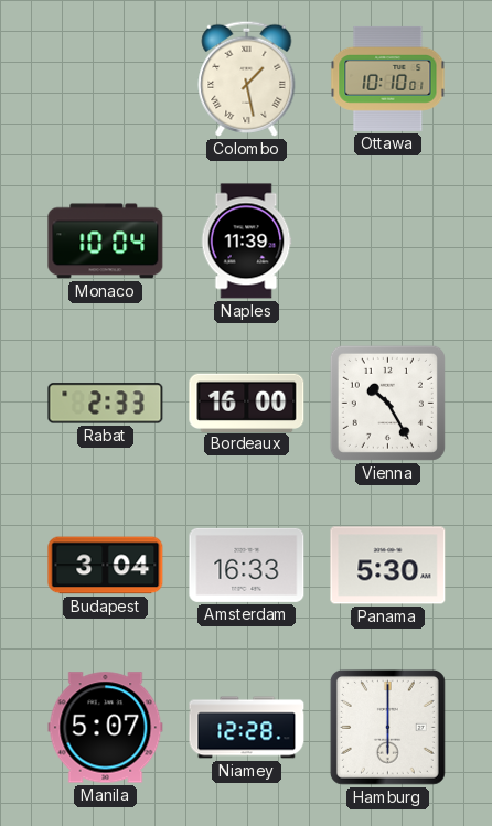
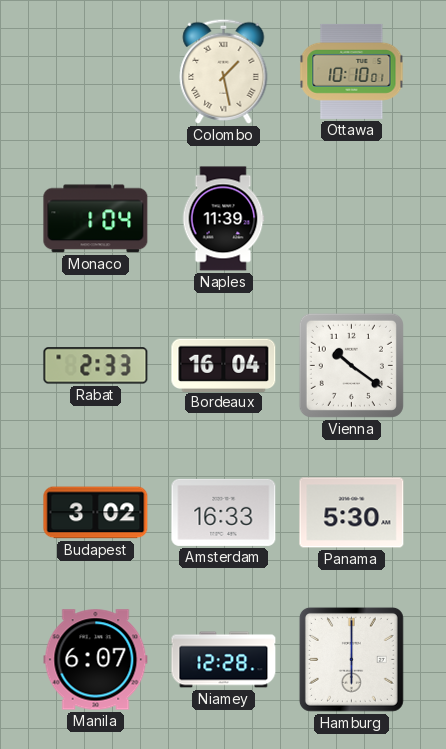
Monaco: 10:04 -> 1:04 (96, 219)
Bordeaux: 16:00 -> 16:04 (224, 365)
Vienna: 10:25 -> 10:21 (351, 365)
Budapest: 3:04 -> 3:02 (96, 513)
Manila: 5:07 -> 6:07 (96, 660)
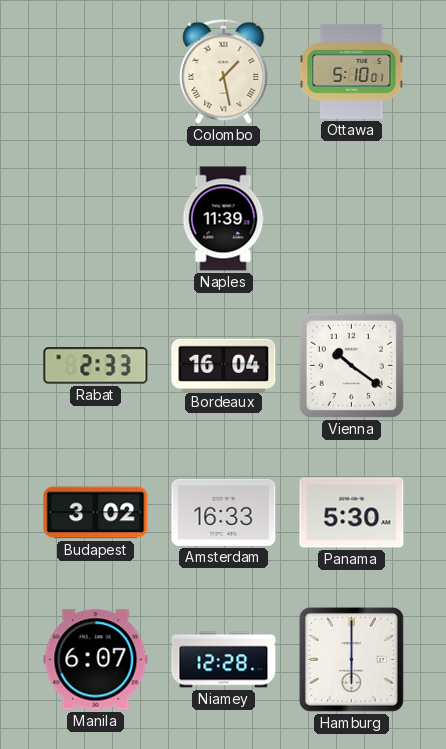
Ottawa: 10:10 -> 5:10 (352, 71)
Monaco: 1:04 -> none (96, 219)
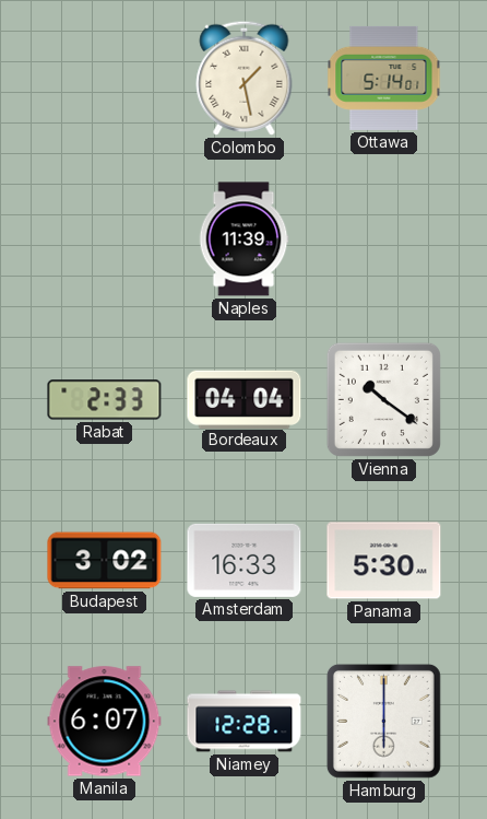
Ottawa: 5:10 -> 5:14 (384, 78)
Bordeaux: 16:04 -> 04:04 (245, 399)
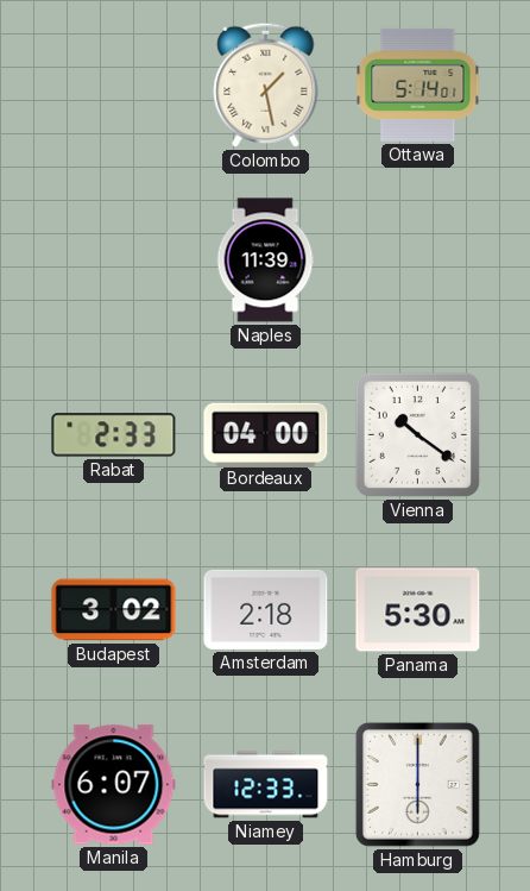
Bordeaux: 04:04 -> 04:00 (266, 434)
Amsterdam: 16:33 -> 2:18 (266, 609)
Niamey: 12:28 -> 12:33 (266, 785)
